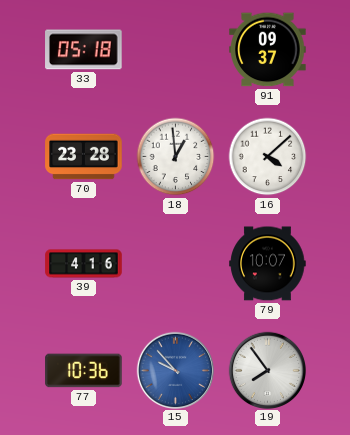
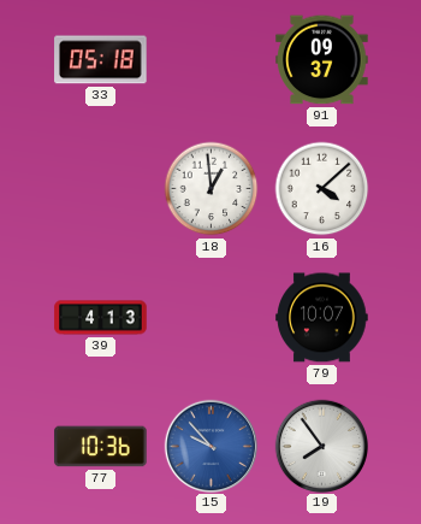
70: 23:28 -> none (84, 157)
39: 4:16 -> 4:13 (101, 318)
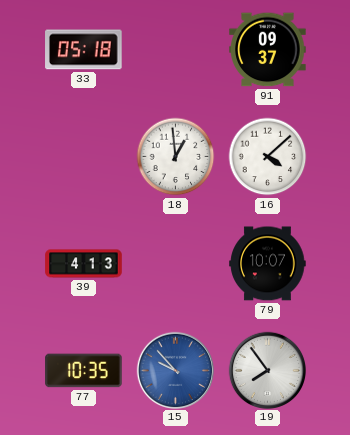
77: 10:36 -> 10:35 (84, 371)
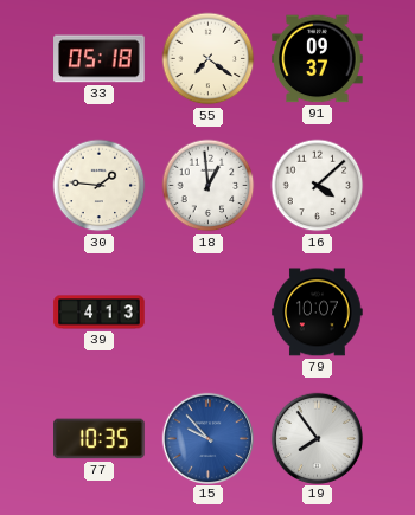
55: none -> 7:21 (209, 59)
30: none -> 1:46 (100, 186)
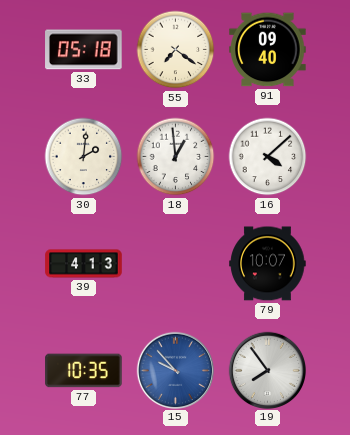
91: 09:37 -> 09:40 (268, 50)
30: 1:46 -> 2:01 (84, 157)
